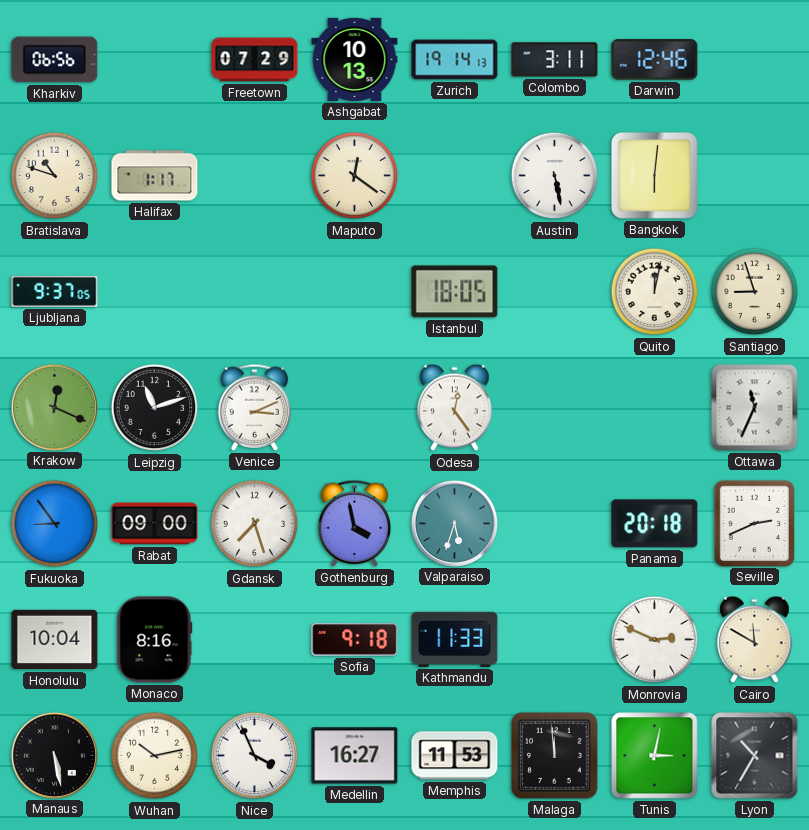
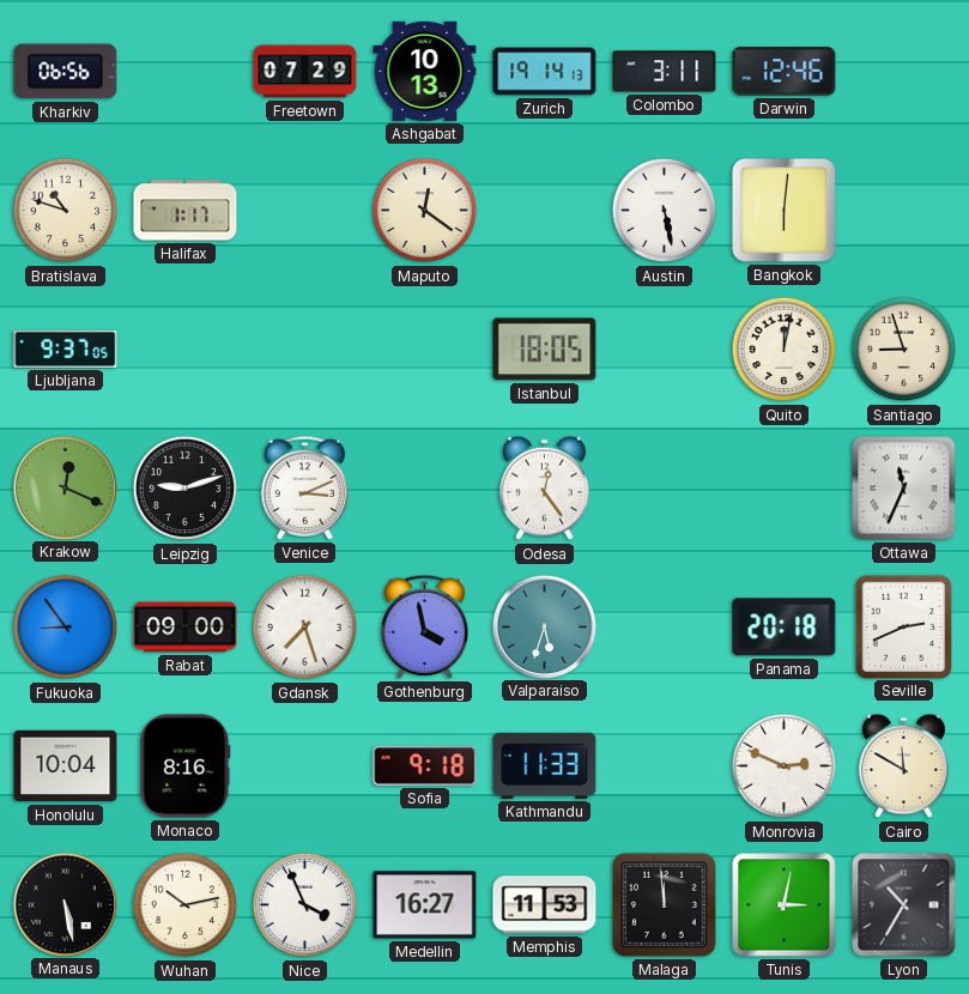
Leipzig: 11:12 -> 9:12 (186, 489)
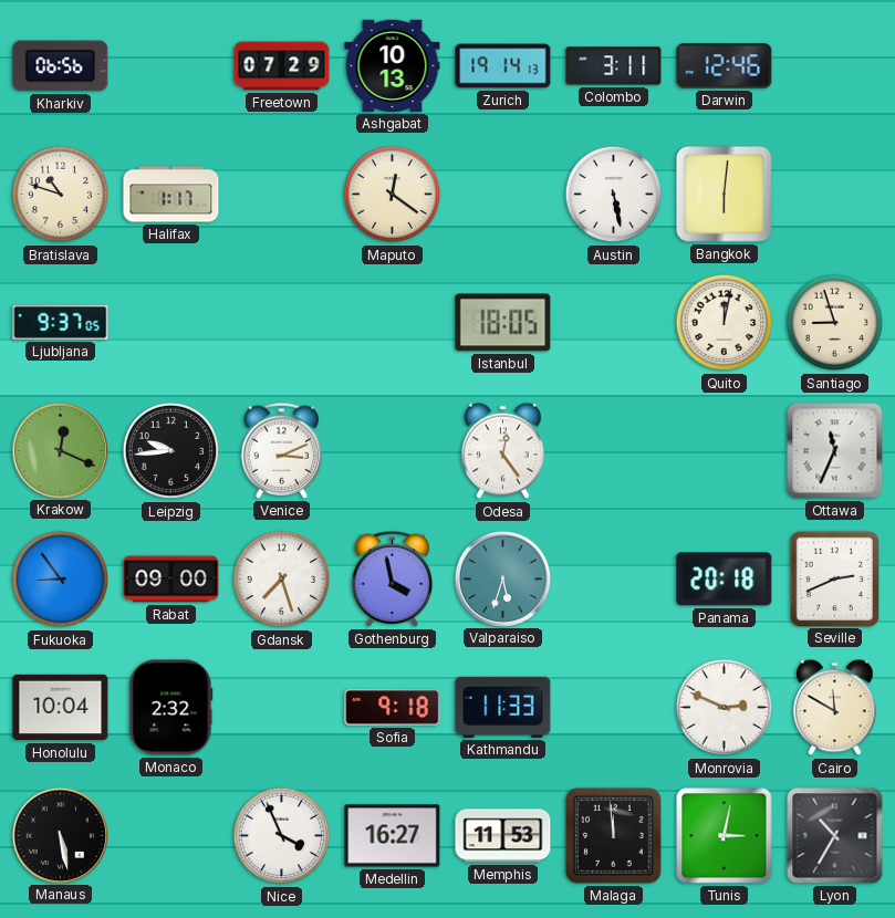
Leipzig: 9:12 -> 9:44 (171, 451)
Monaco: 8:16 -> 2:32 (171, 708)
Wuhan: 10:13 -> none (186, 905)
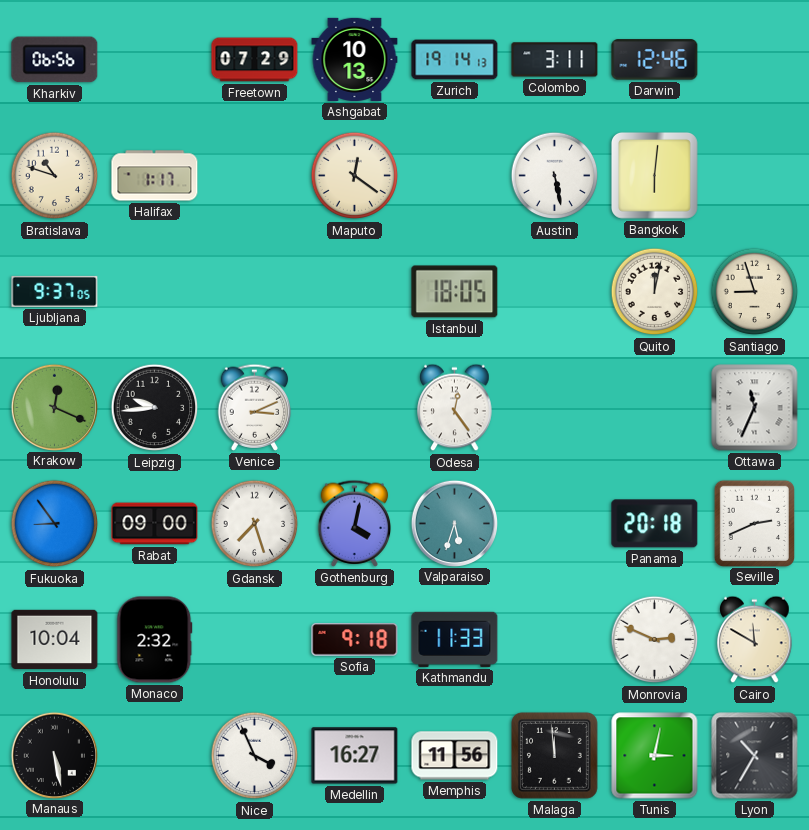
Gothenburg: 3:58 -> 4:02 (355, 523)
Memphis: 11:53 -> 11:56 (455, 756)
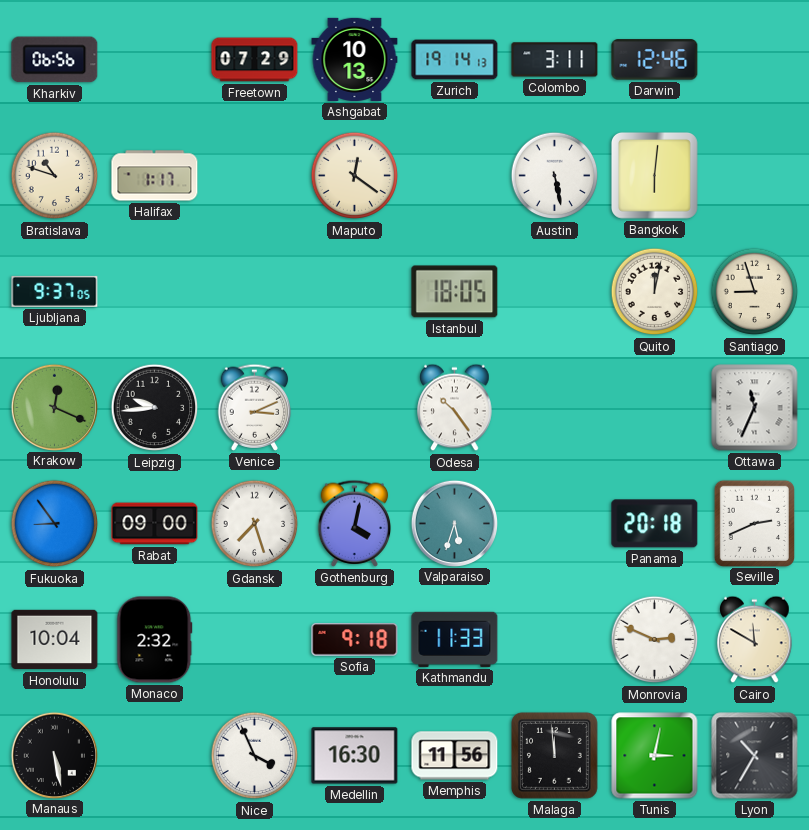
Odesa: 12:24 -> 10:24 (455, 408)
Medellin: 16:27 -> 16:30 (355, 756)
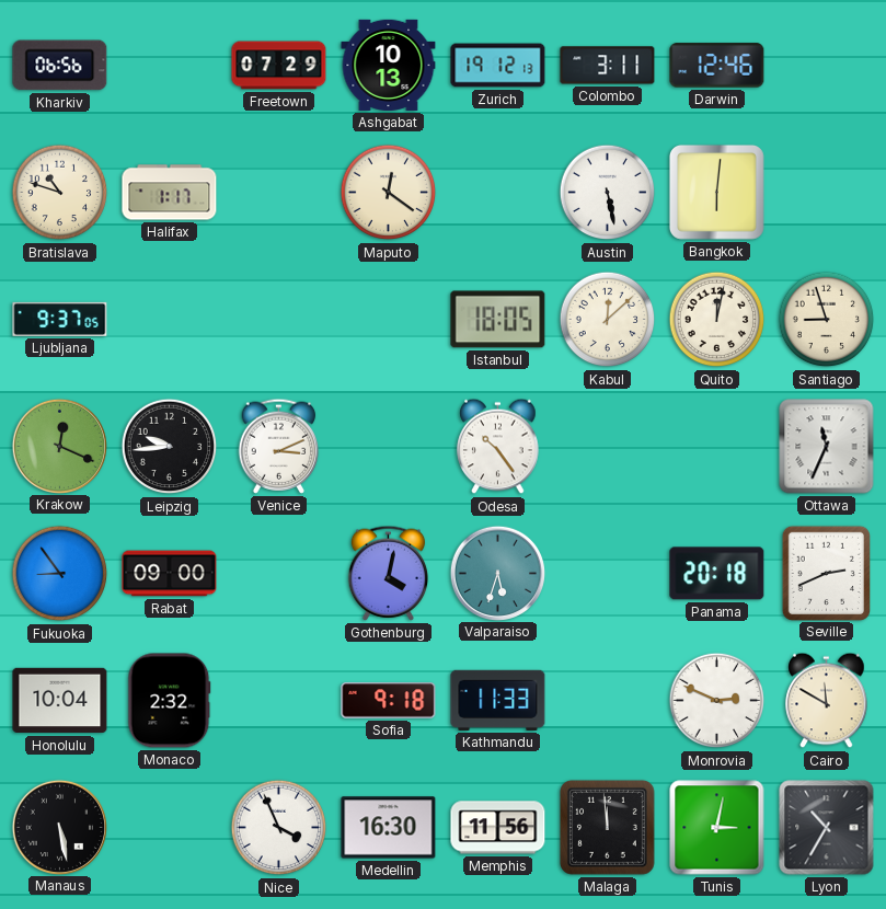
Zurich: 19:14 -> 19:12 (498, 66)
Kabul: none -> 12:08 (608, 320)
Gdansk: 7:27 -> none (255, 524)
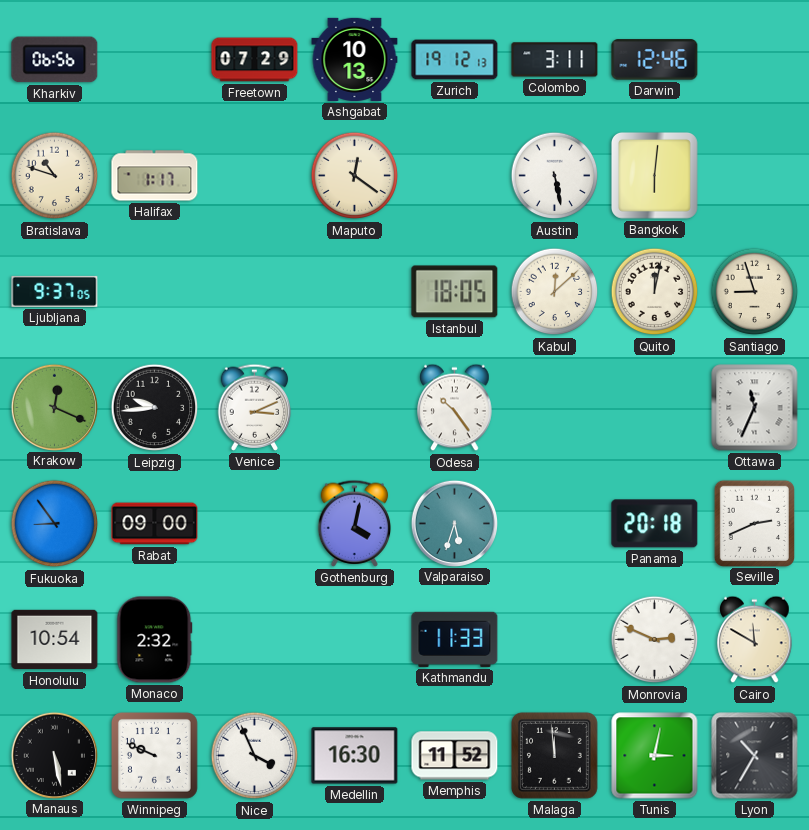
Honolulu: 10:04 -> 10:54 (55, 640)
Sofia: 9:18 -> none (389, 701)
Winnipeg: none -> 9:49 (154, 755)
Memphis: 11:56 -> 11:52 (455, 756)
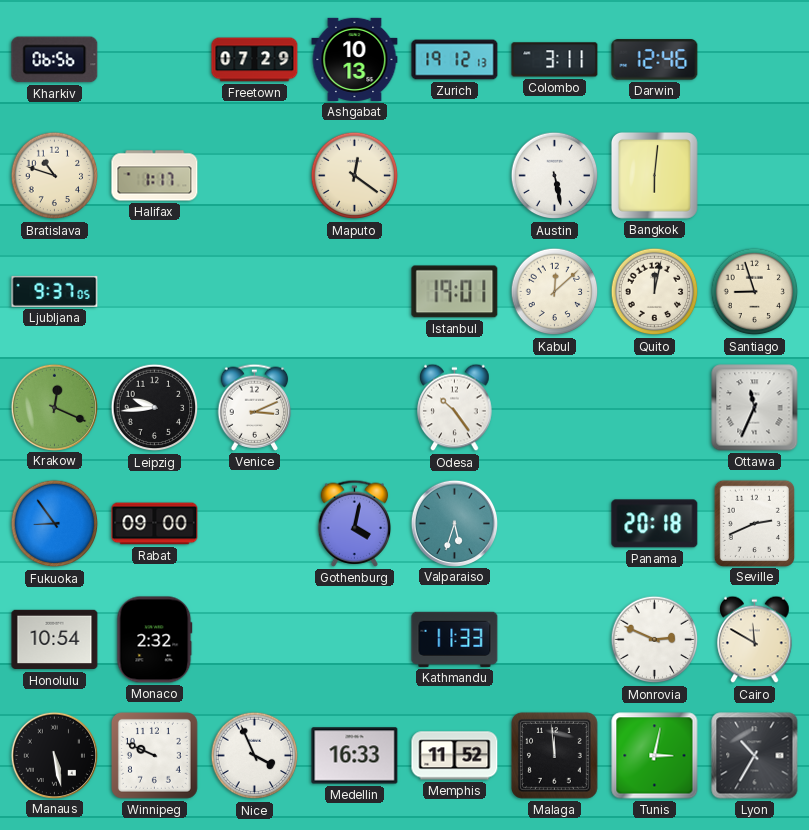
Istanbul: 18:05 -> 19:01 (455, 292)
Medellin: 16:30 -> 16:33 (355, 756)
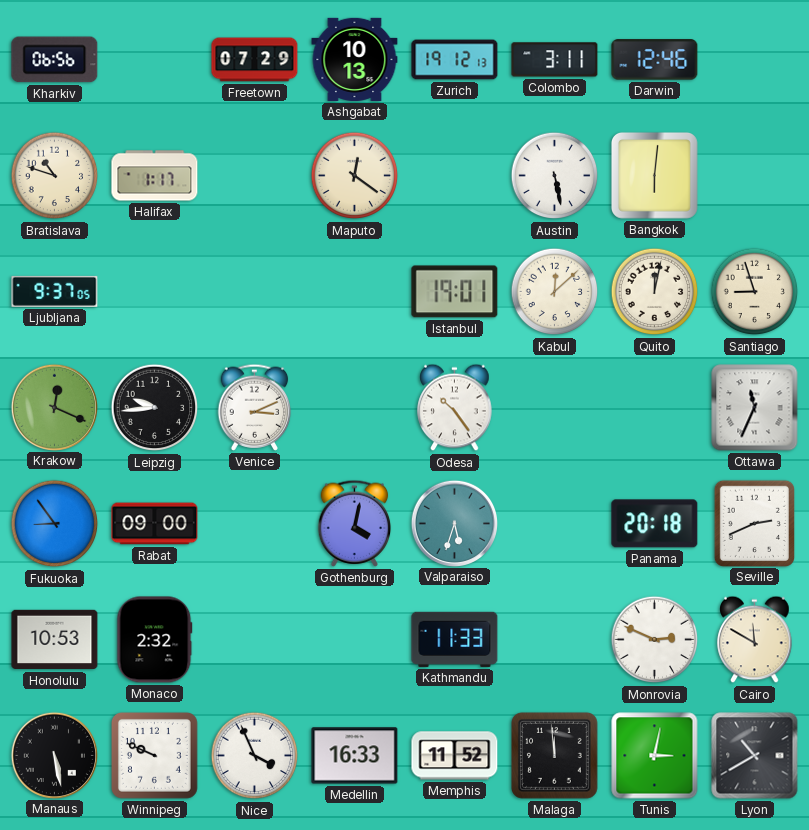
Honolulu: 10:54 -> 10:53 (55, 640)
Lyon: 10:35 -> 10:40 (755, 756)
